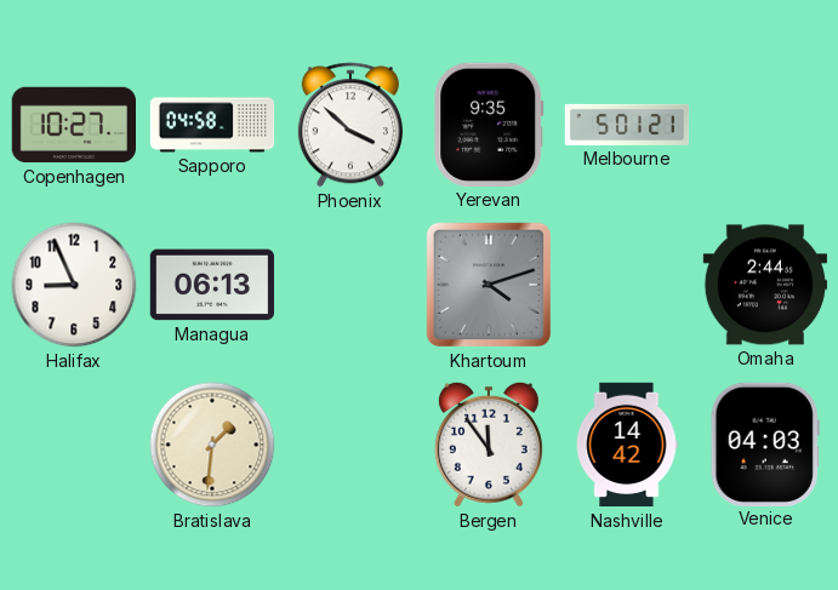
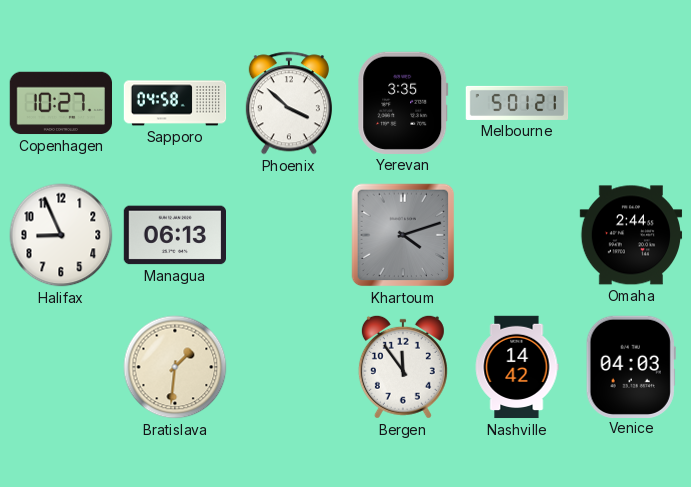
Yerevan: 9:35 -> 3:35 (403, 103)
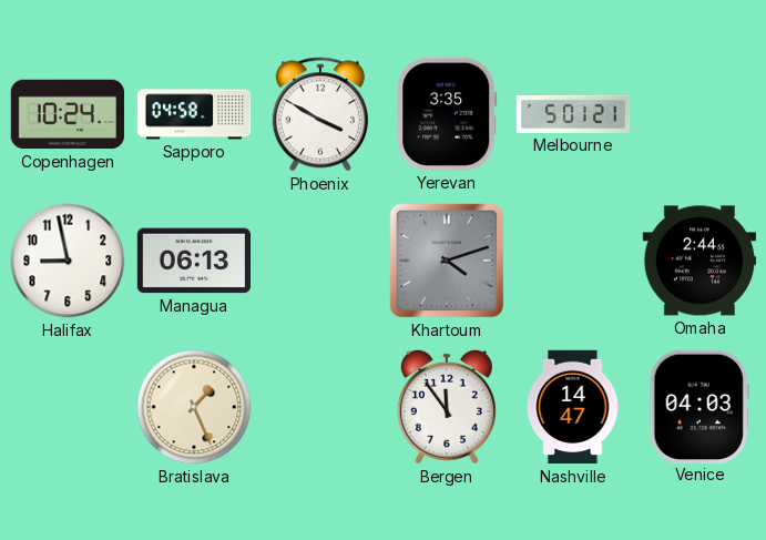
Copenhagen: 10:27 -> 10:24 (67, 114)
Phoenix: 3:52 -> 3:50 (320, 114)
Halifax: 8:56 -> 8:58 (68, 261)
Bratislava: 1:31 -> 1:26 (194, 407)
Nashville: 14:42 -> 14:47 (573, 407)
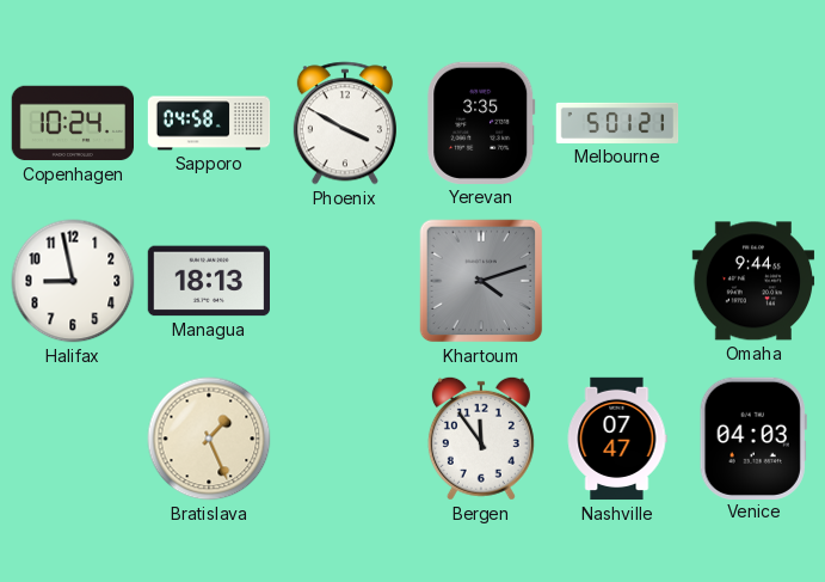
Managua: 06:13 -> 18:13 (208, 281)
Omaha: 2:44 -> 9:44 (753, 281)
Nashville: 14:47 -> 07:47 (617, 439)
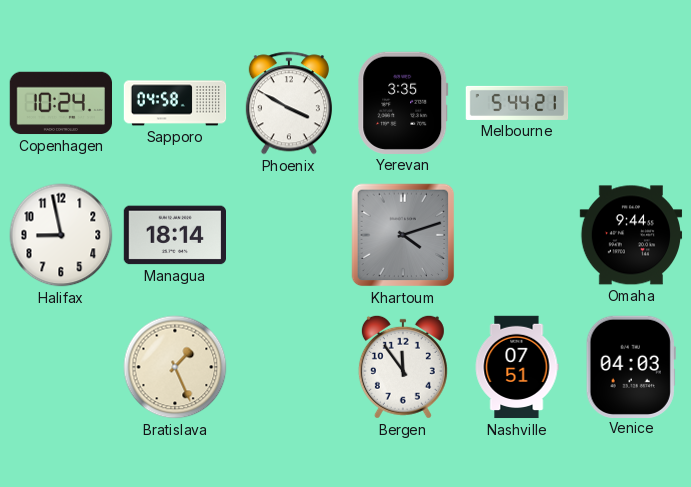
Melbourne: 5:01 -> 5:44 (517, 103)
Managua: 18:13 -> 18:14 (174, 235)
Nashville: 07:47 -> 07:51 (517, 367)
